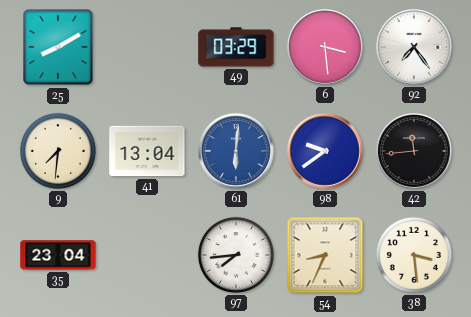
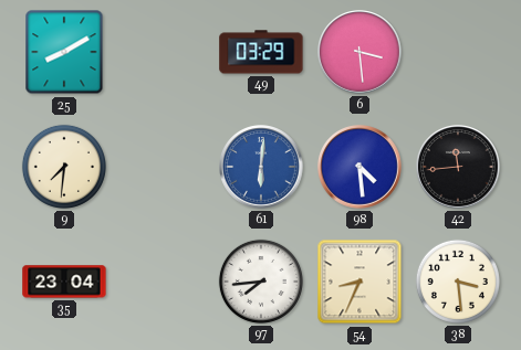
92: 7:24 -> none (414, 47)
41: 13:04 -> none (147, 151)
98: 9:39 -> 4:29 (360, 167)
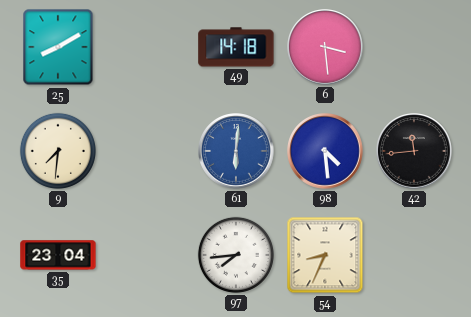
49: 03:29 -> 14:18 (236, 47)
38: 3:29 -> none (458, 282)
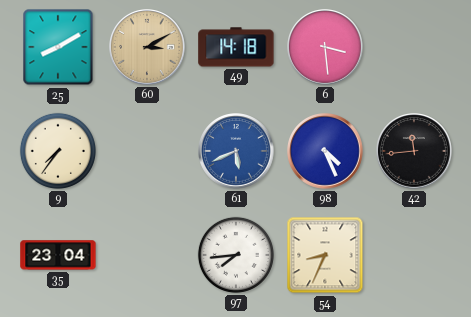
60: none -> 3:10 (147, 47)
9: 7:31 -> 7:36 (58, 151)
61: 6:01 -> 5:41 (236, 151)
98: 4:29 -> 4:26 (325, 151)
